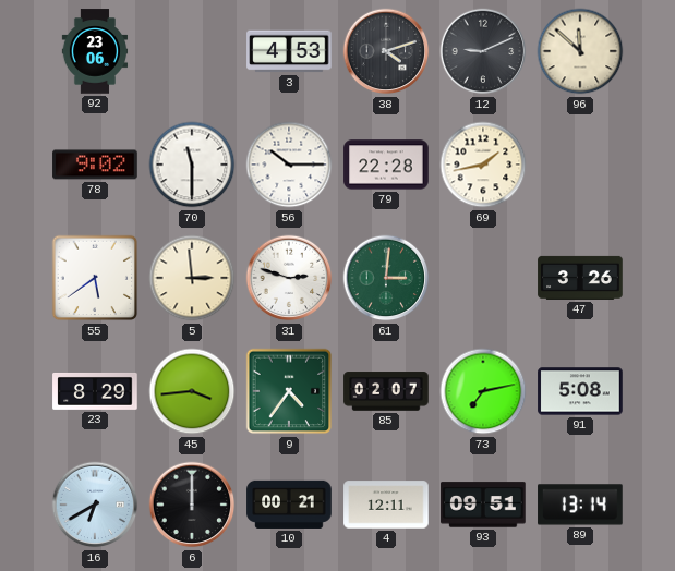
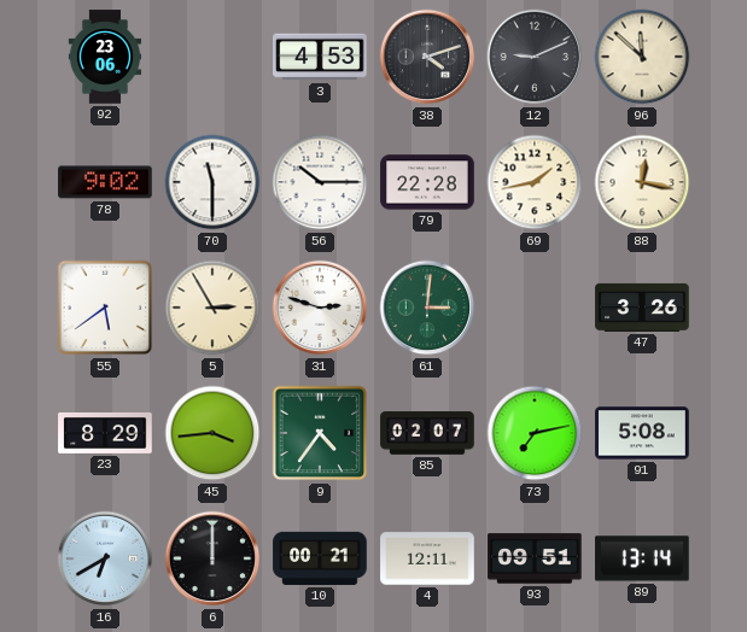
88: none -> 12:17 (642, 182)
5: 2:59 -> 2:55 (212, 308)
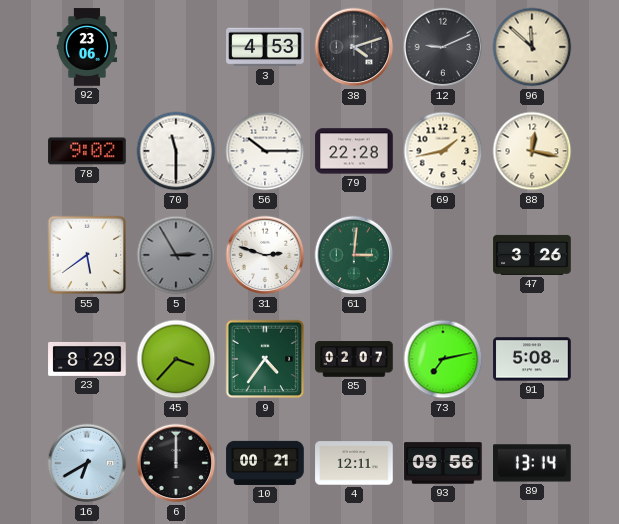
5 dial: cream -> grey (176, 255)
45: 3:44 -> 3:37 (176, 359)
93: 09:51 -> 09:56 (443, 463)
